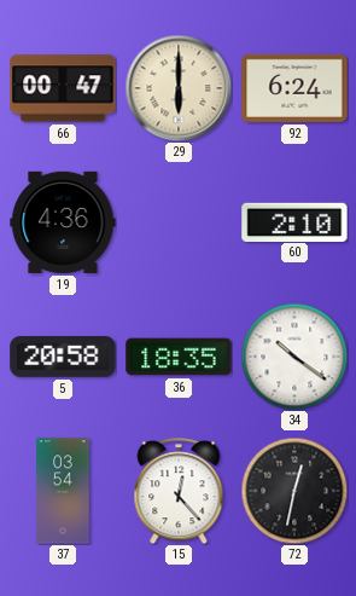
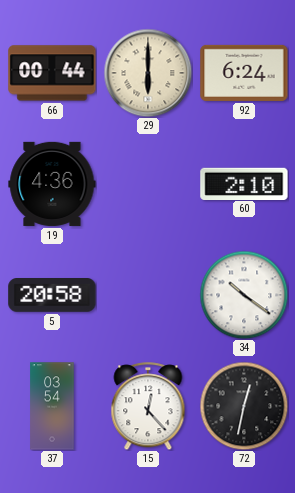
66: 00:47 -> 00:44 (52, 73)
36: 18:35 -> none (179, 357)
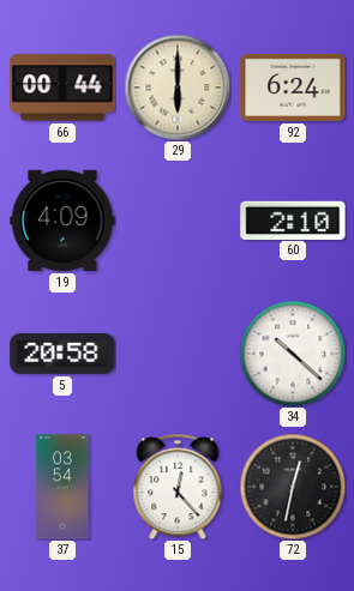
19: 4:36 -> 4:09 (62, 221)
34: 10:21 -> 10:22 (293, 354)
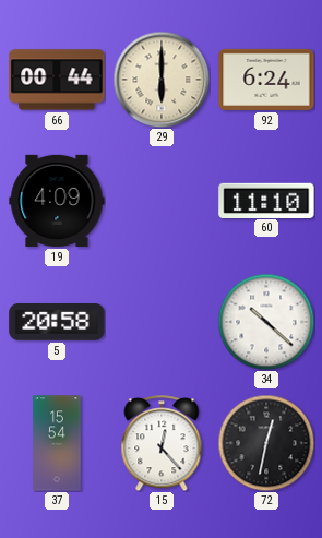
60: 2:10 -> 11:10 (266, 200)
37: 03:54 -> 15:54 (57, 443)
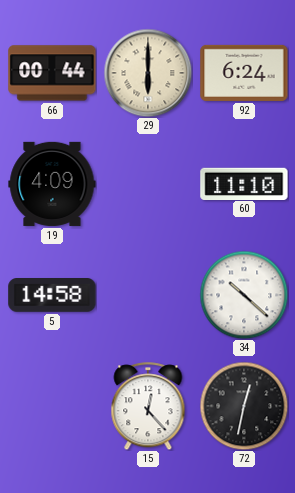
5: 20:58 -> 14:58 (52, 296)
37: 15:54 -> none (57, 443)
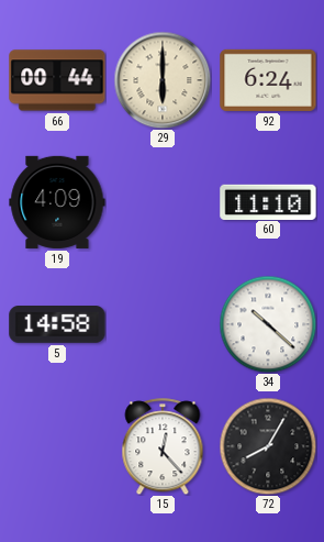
72: 12:32 -> 8:05 (268, 446)
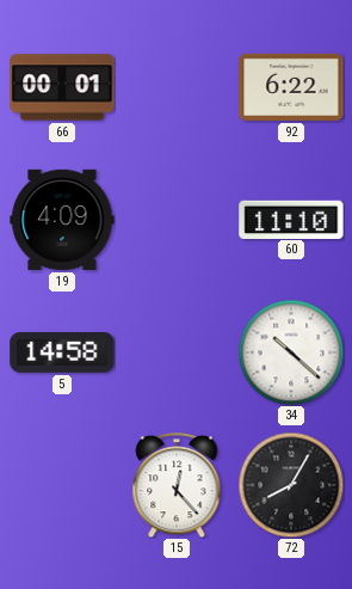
66: 00:44 -> 00:01 (62, 87)
29: 6:00 -> none (163, 80)
92: 6:24 -> 6:22 (291, 87)
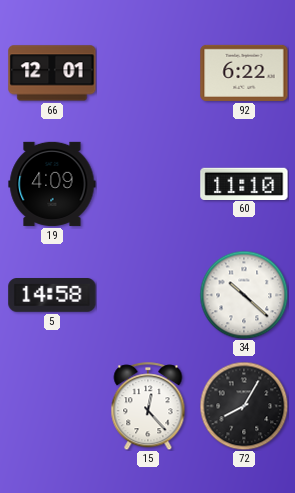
66: 00:01 -> 12:01 (52, 73)
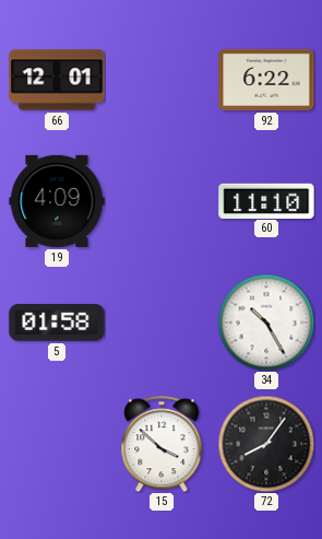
5: 14:58 -> 01:58 (57, 324)
34: 10:22 -> 10:25 (266, 323)
15: 12:23 -> 3:52 (162, 444)
72: 8:05 -> 8:06 (266, 444)
